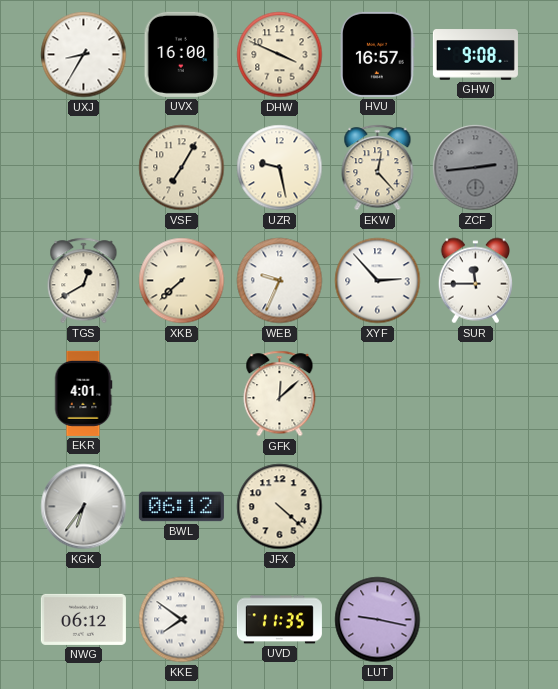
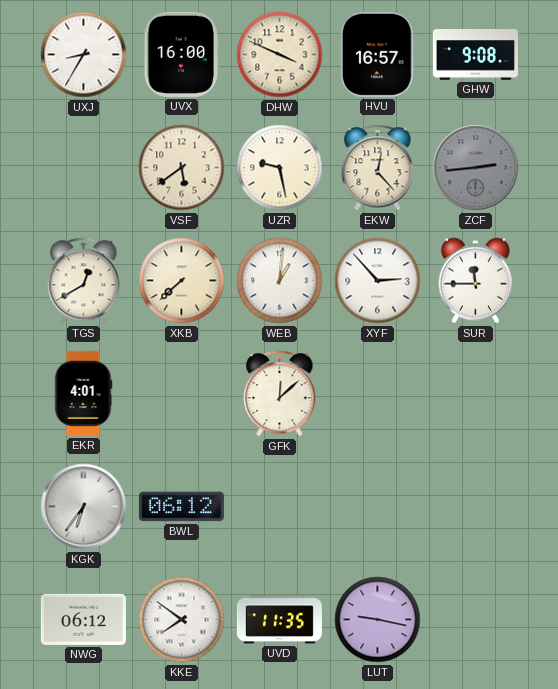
VSF: 7:05 -> 5:39 (182, 168)
WEB: 9:34 -> 1:01 (280, 281)
JFX: 4:22 -> none (280, 507)
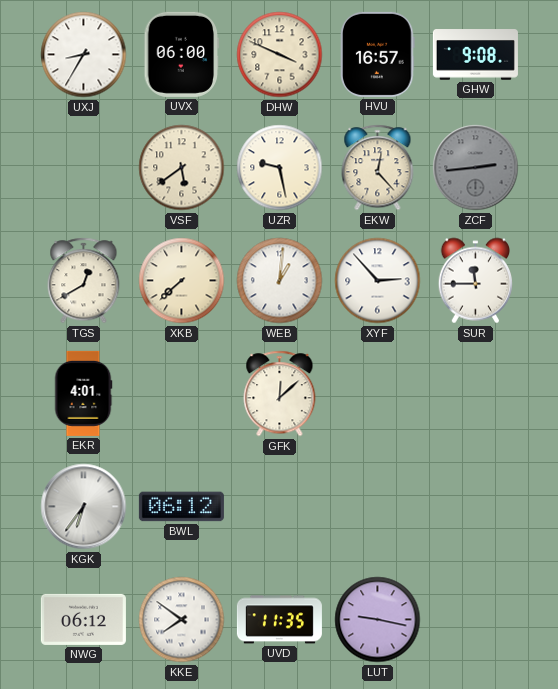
UVX: 16:00 -> 06:00 (182, 54)
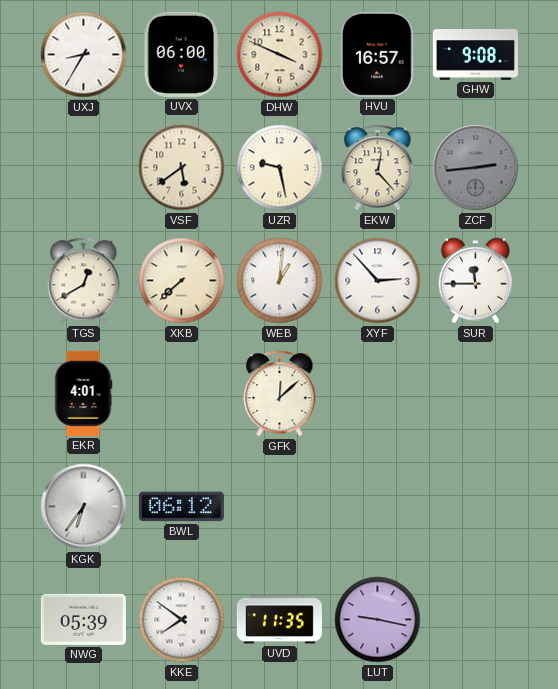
NWG: 06:12 -> 05:39 (83, 619)
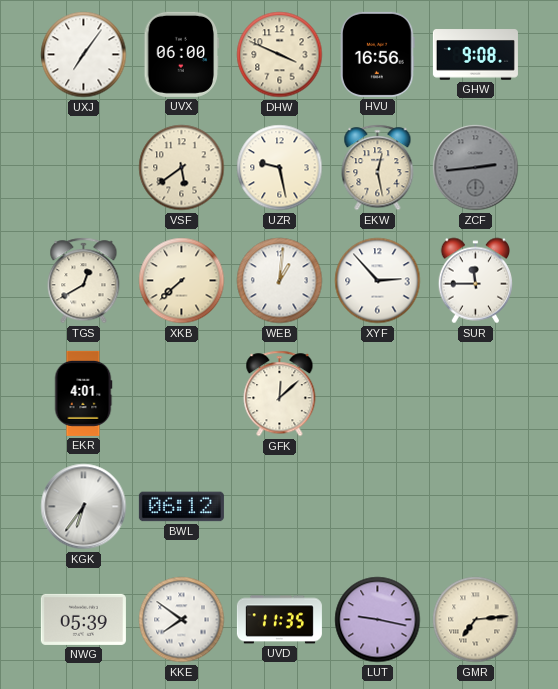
UXJ: 8:35 -> 7:06 (84, 55)
HVU: 16:57 -> 16:56 (378, 54)
EKW: 12:23 -> 12:28 (378, 168)
GMR: none -> 7:14 (476, 620)
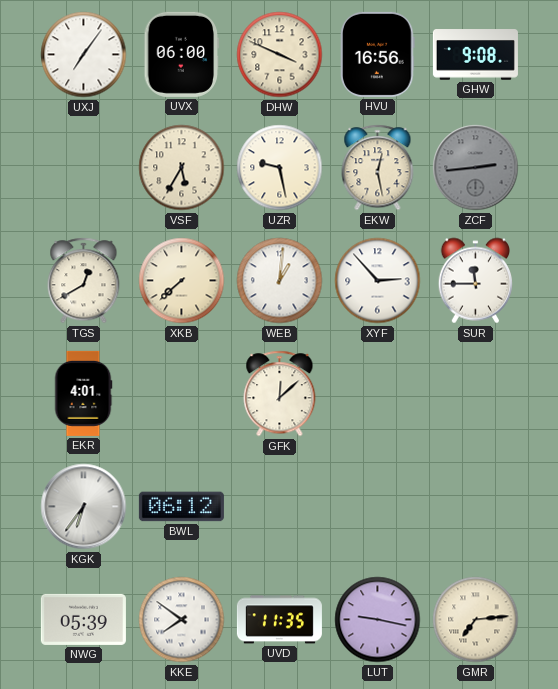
VSF: 5:39 -> 5:35 (182, 168)
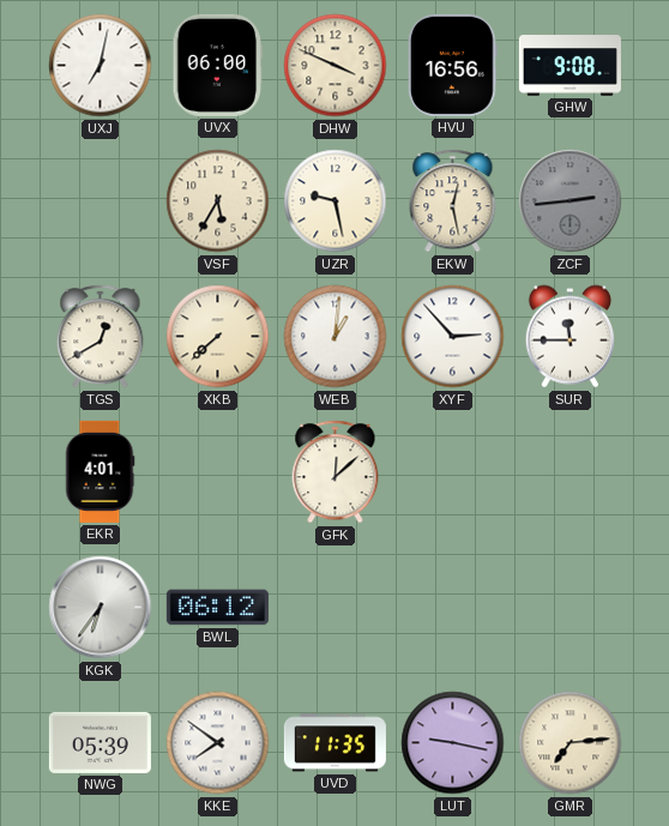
UXJ: 7:06 -> 7:02 (101, 66)
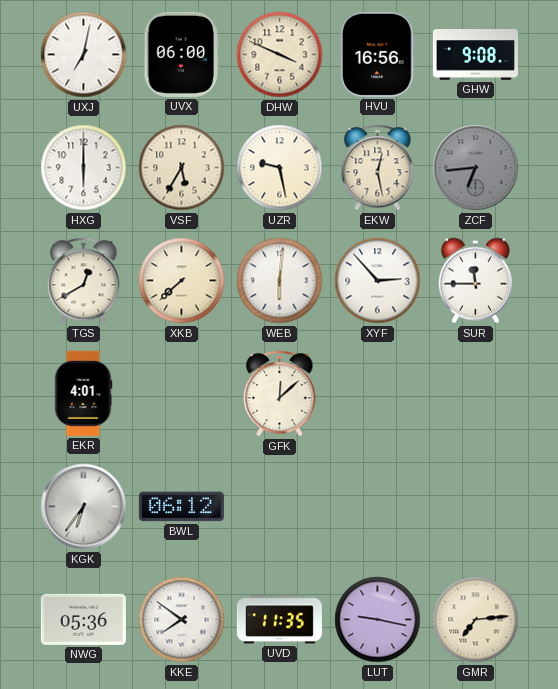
HXG: none -> 6:00 (84, 168)
ZCF: 2:44 -> 6:44 (476, 168)
WEB: 1:01 -> 6:01 (280, 281)
NWG: 05:39 -> 05:36 (83, 619)
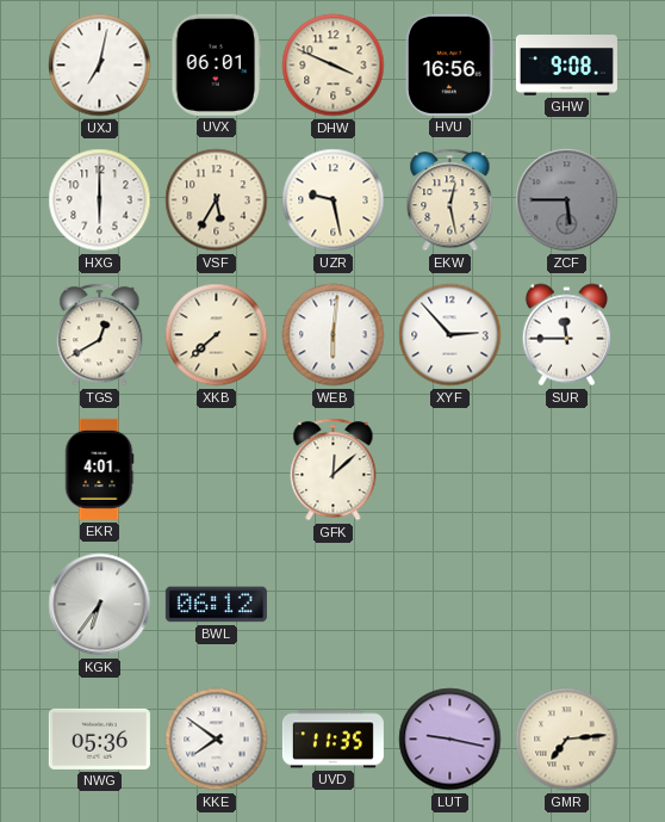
UVX: 06:00 -> 06:01 (217, 64)
ZCF: 6:44 -> 5:45 (567, 200)
